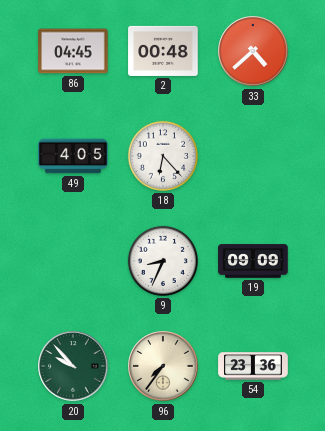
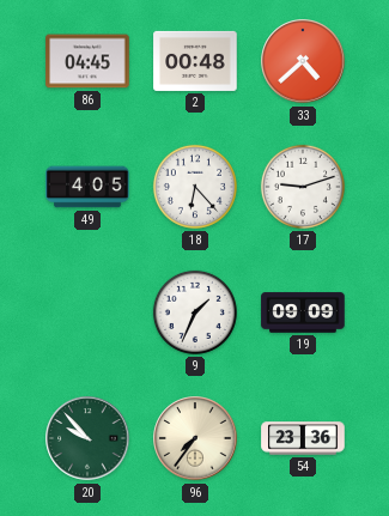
17: none -> 9:12 (303, 187)
9: 8:34 -> 1:34 (195, 312)
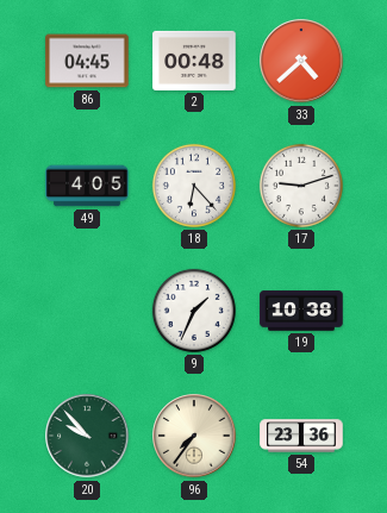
19: 09:09 -> 10:38 (301, 311)
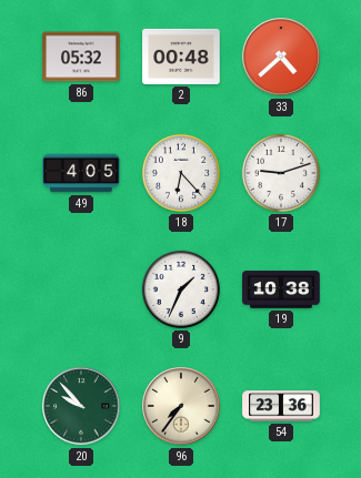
86: 04:45 -> 05:32 (81, 57)
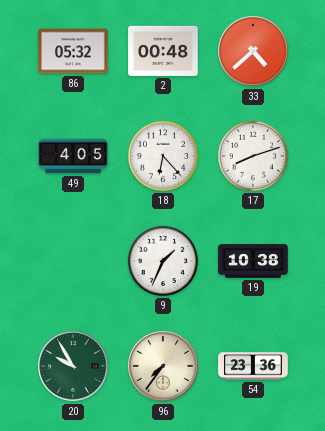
17: 9:12 -> 8:12 (253, 156)
20: 9:53 -> 9:55 (73, 366)
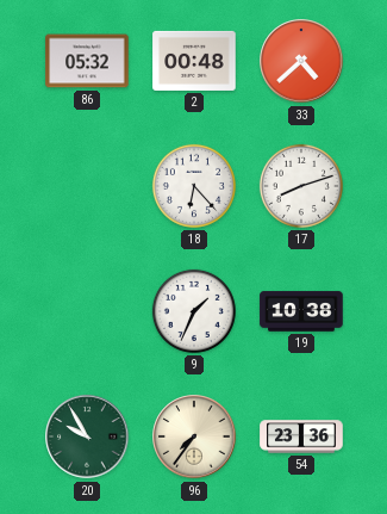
49: 4:05 -> none (73, 156)
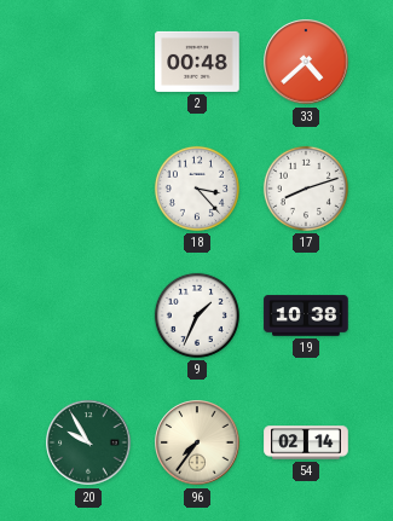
86: 05:32 -> none (87, 61)
18: 6:23 -> 3:23 (197, 189)
54: 23:36 -> 02:14 (306, 442)
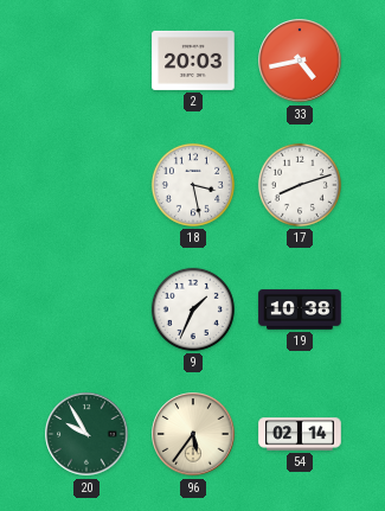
2: 00:48 -> 20:03 (193, 60)
33: 4:38 -> 4:43 (300, 60)
18: 3:23 -> 3:28 (193, 185)
96: 7:36 -> 5:36 (193, 434)
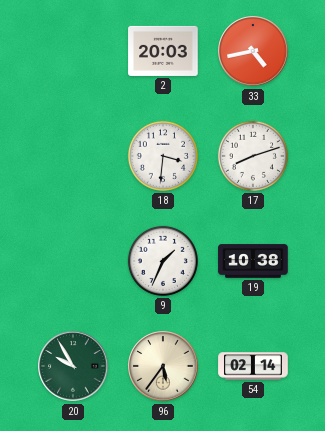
18: 3:28 -> 3:31 (163, 156)
